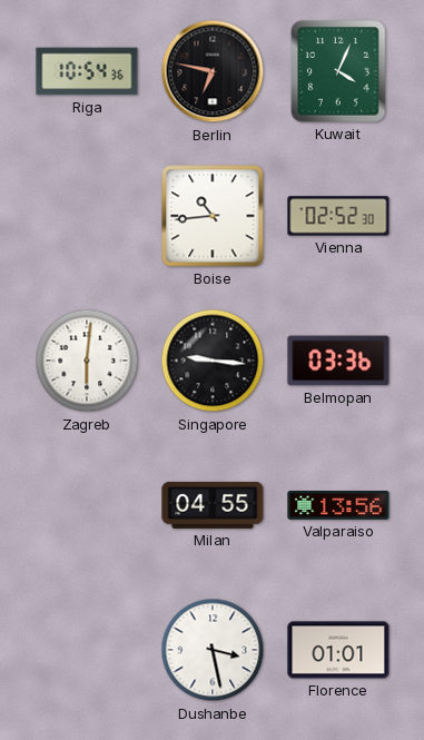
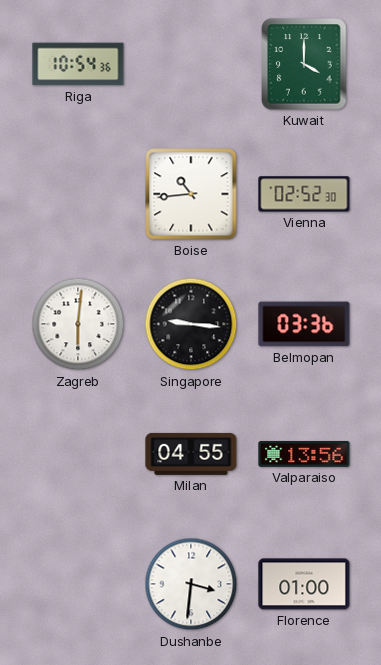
Berlin: 6:47 -> none (213, 71)
Kuwait: 4:04 -> 4:00 (304, 64)
Dushanbe: 3:28 -> 3:31 (191, 584)
Florence: 01:01 -> 01:00 (304, 584)
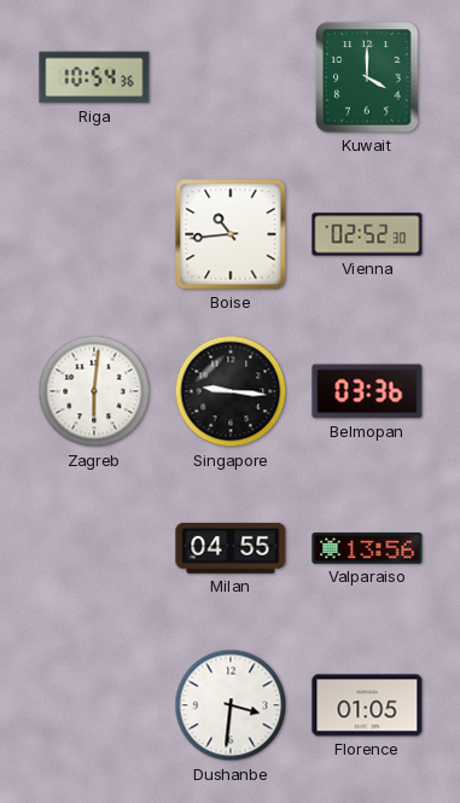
Florence: 01:00 -> 01:05 (367, 705)
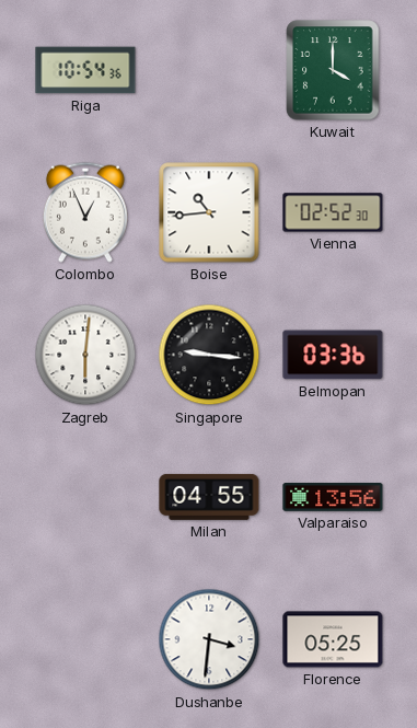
Colombo: none -> 12:56 (85, 212)
Florence: 01:05 -> 05:25 (333, 639)
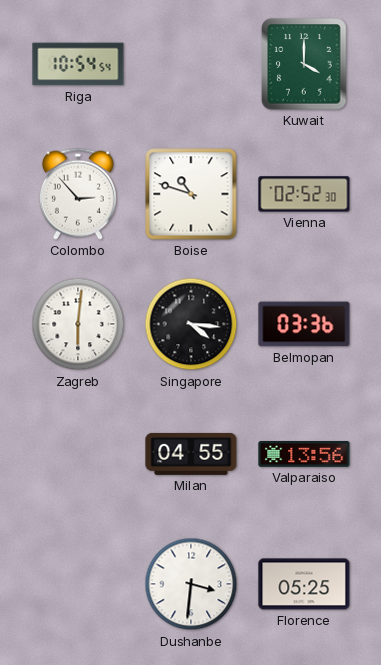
Riga: 10:54:36 -> 10:54:54 (78, 64)
Colombo: 12:56 -> 2:53 (78, 194)
Boise: 10:44 -> 10:48 (191, 194)
Singapore: 9:16 -> 4:16 (191, 324)
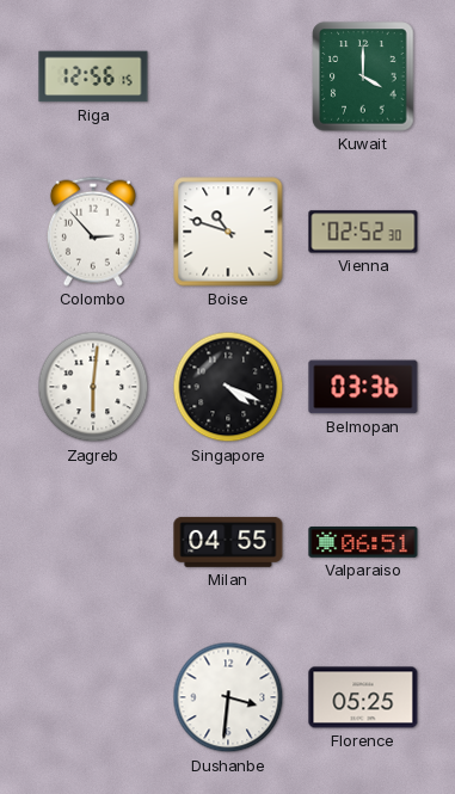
Riga: 10:54 -> 12:56 (93, 76)
Singapore: 4:16 -> 4:19 (228, 387)
Valparaiso: 13:56 -> 06:51 (363, 543)
